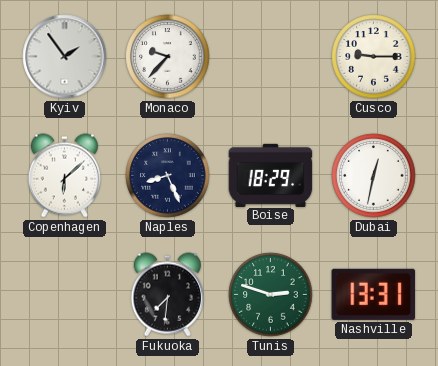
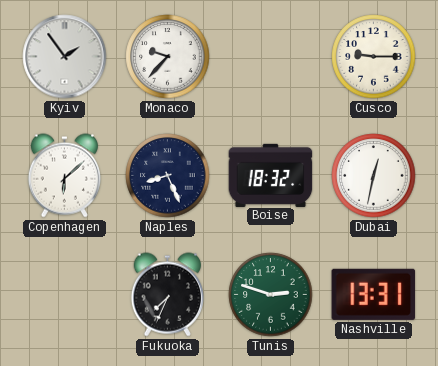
Boise: 18:29 -> 18:32 (271, 175)
Fukuoka: 7:31 -> 7:34 (167, 295)
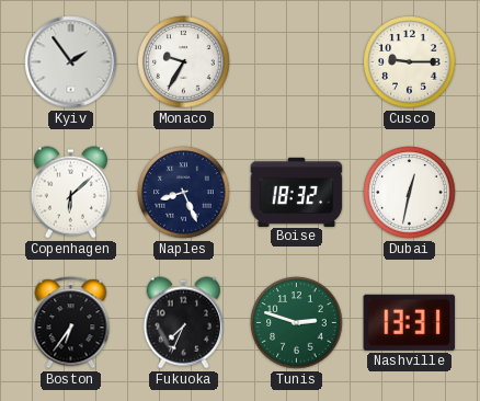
Monaco: 9:37 -> 9:35 (184, 62)
Boston: none -> 6:36 (71, 323)
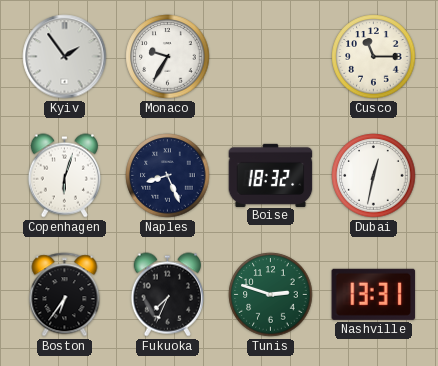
Cusco: 9:15 -> 11:15 (374, 57)
Copenhagen: 6:08 -> 6:03 (64, 176)
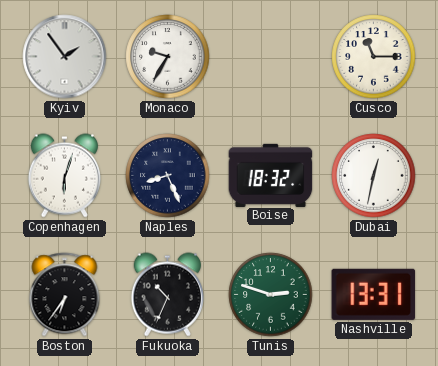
Fukuoka: 7:34 -> 10:34 (167, 295)
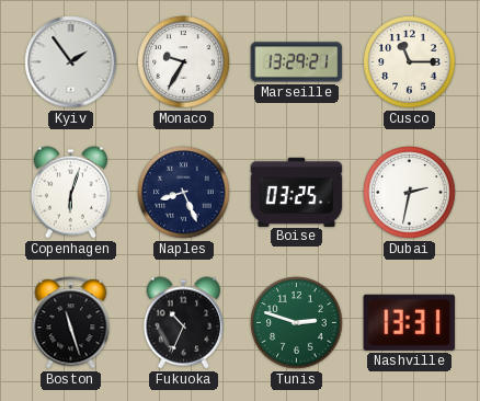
Marseille: none -> 13:29 (297, 62)
Boise: 18:32 -> 03:25 (297, 192)
Dubai: 12:32 -> 2:32 (410, 193)
Boston: 6:36 -> 11:27 (71, 323)
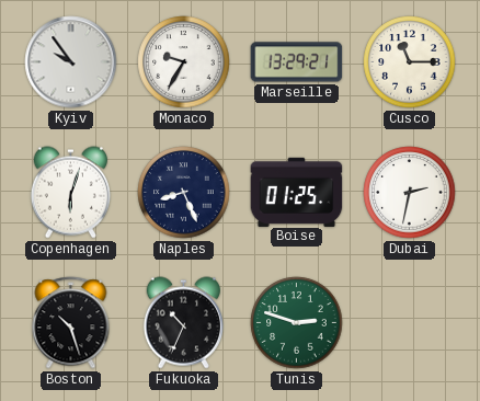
Kyiv: 1:54 -> 9:54 (71, 62)
Boise: 03:25 -> 01:25 (297, 192)
Boston: 11:27 -> 10:27 (71, 323)
Nashville: 13:31 -> none (410, 322)
